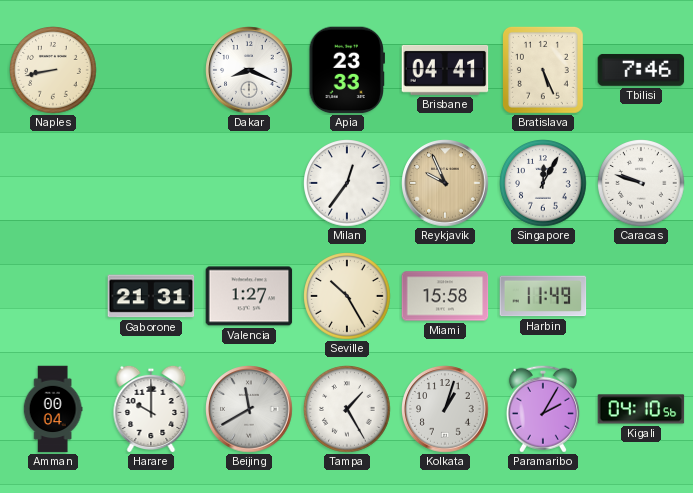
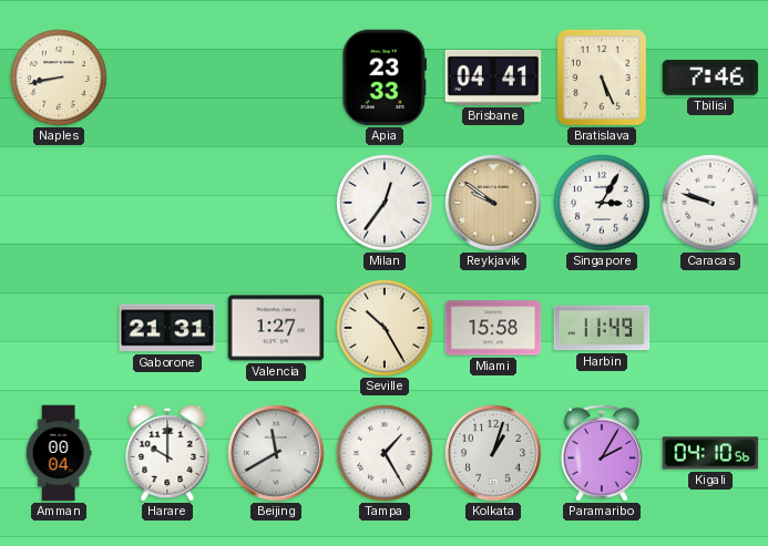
Dakar: 8:19 -> none (249, 70)
Reykjavik: 9:56 -> 9:51 (493, 203)
Singapore: 12:05 -> 3:05 (602, 203)
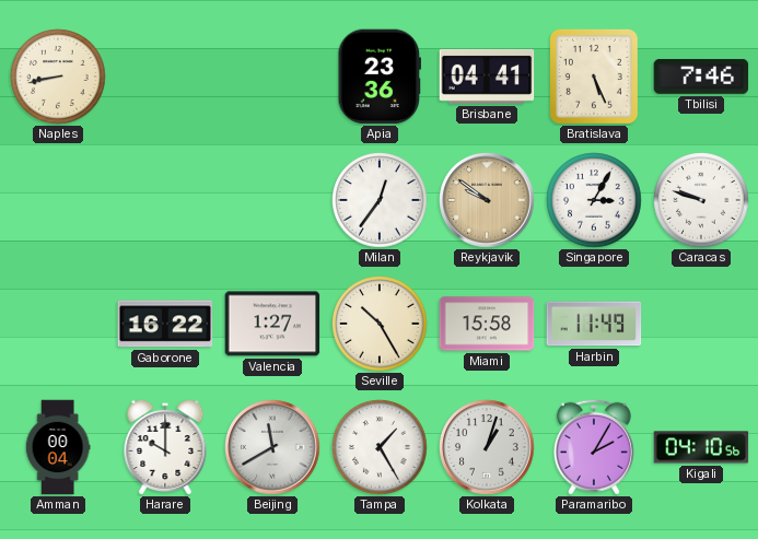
Apia: 23:33 -> 23:36 (378, 77)
Gaborone: 21:31 -> 16:22 (165, 324)
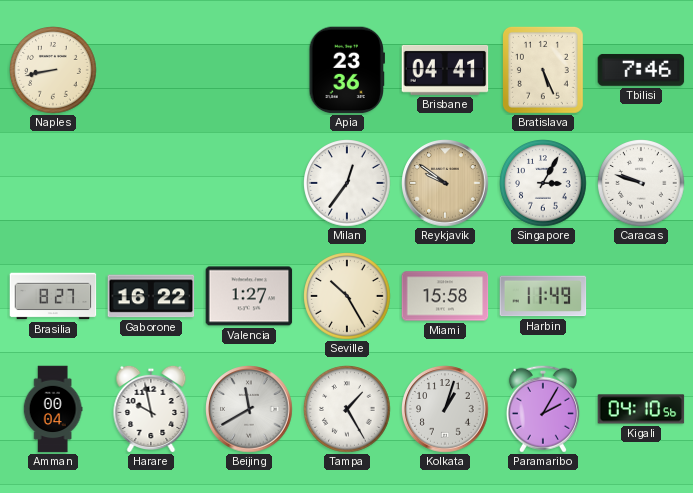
Brasilia: none -> 8:27 (53, 296)
Harare: 10:00 -> 9:58 (151, 408)
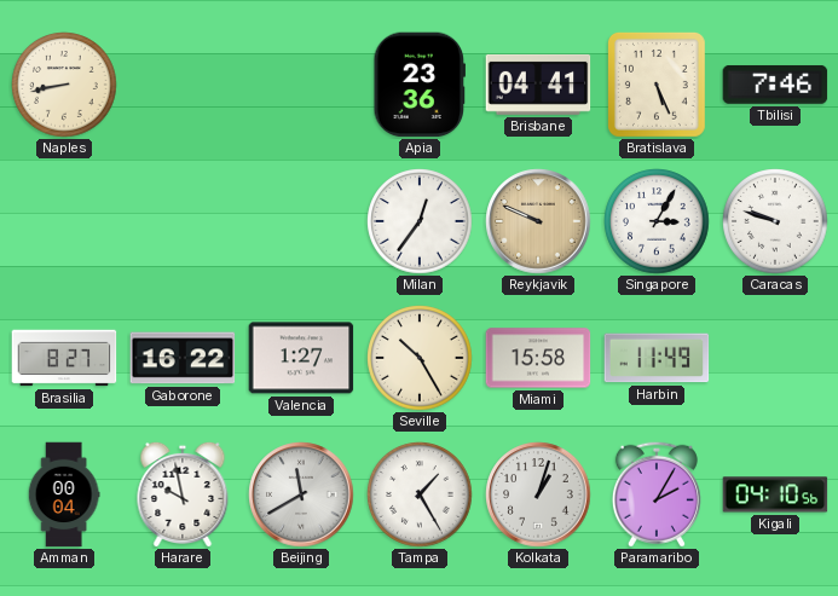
Reykjavik: 9:51 -> 9:49 (538, 221)
